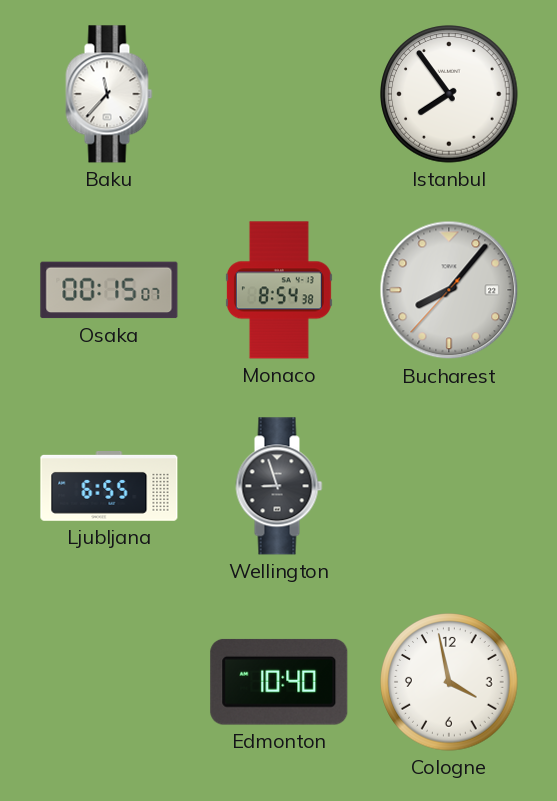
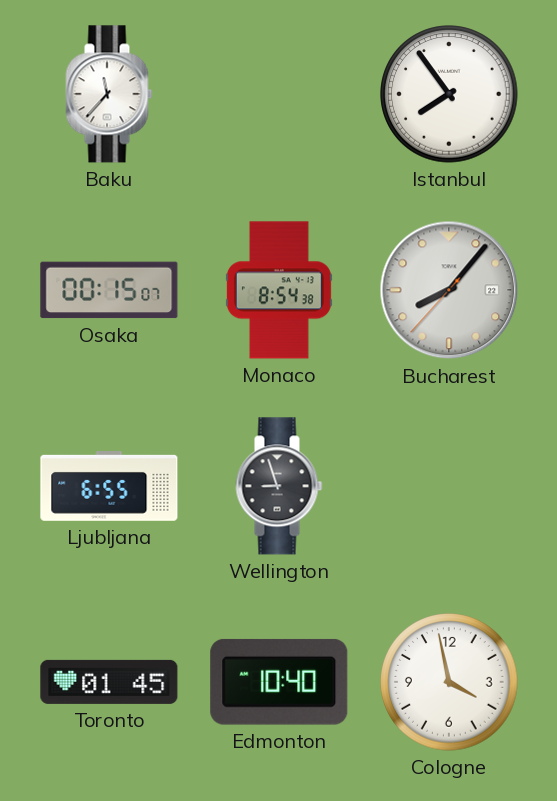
Toronto: none -> 01:45 (109, 682)
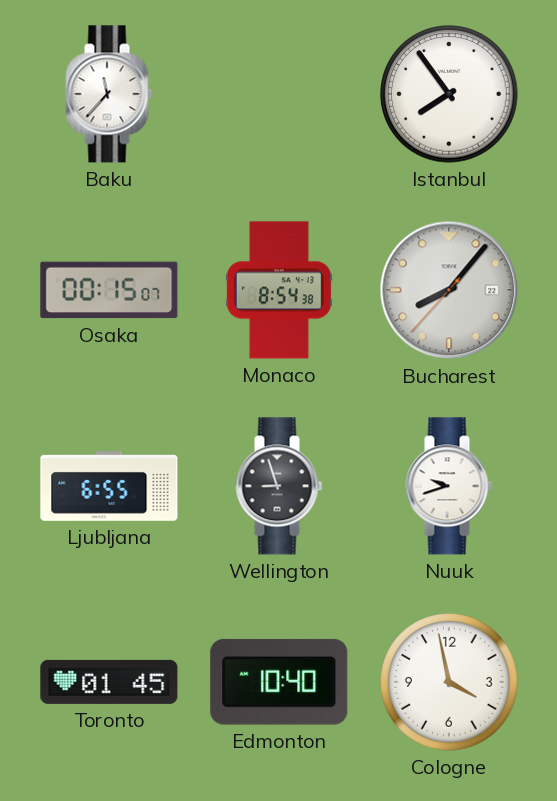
Nuuk: none -> 9:42 (449, 486)
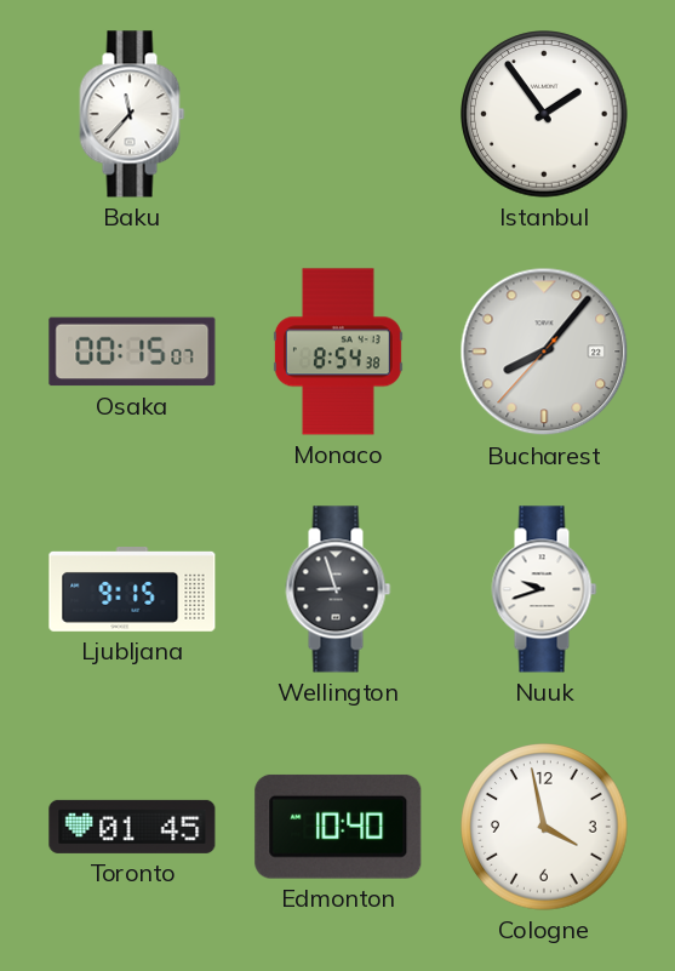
Istanbul: 7:54 -> 1:54 (544, 114)
Ljubljana: 6:55 -> 9:15 (132, 590)
